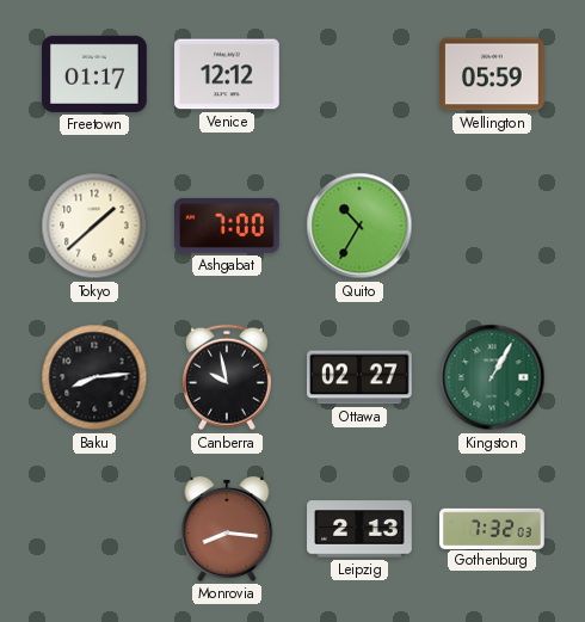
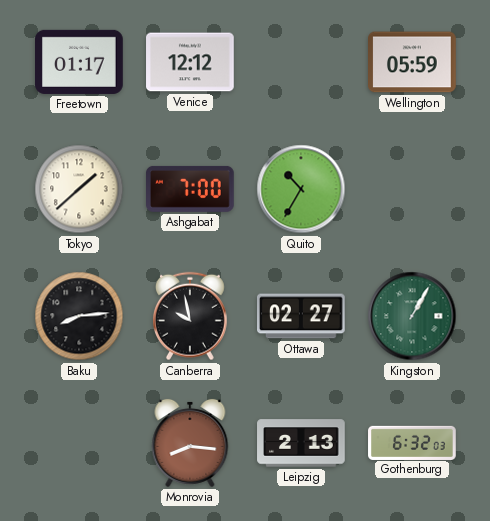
Gothenburg: 7:32 -> 6:32 (412, 442)
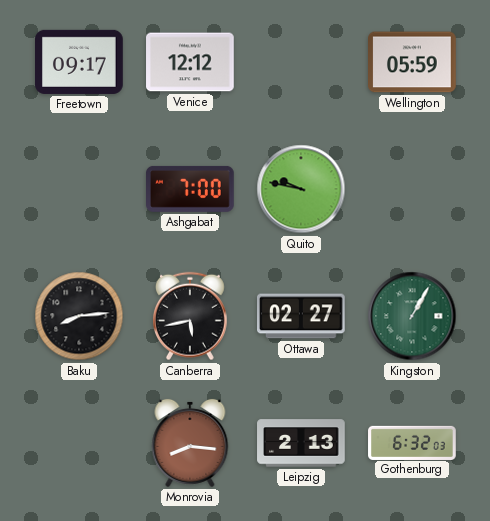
Freetown: 01:17 -> 09:17 (79, 62)
Tokyo: 1:38 -> none (79, 189)
Quito: 10:35 -> 9:47 (301, 189)
Canberra: 9:58 -> 5:43 (190, 316)
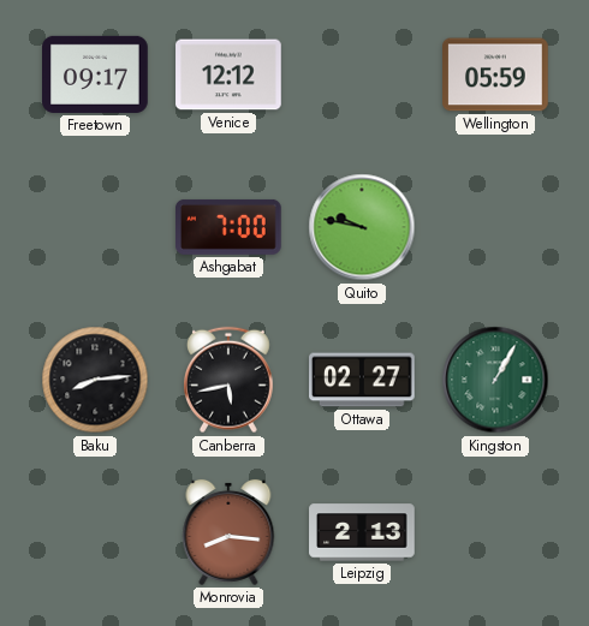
Gothenburg: 6:32 -> none (412, 442)
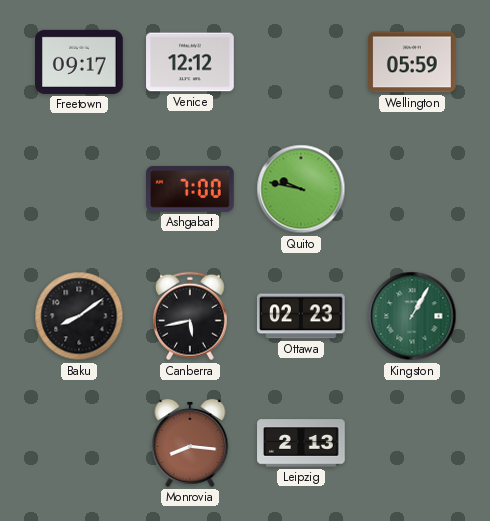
Baku: 8:14 -> 8:09 (79, 316)
Ottawa: 02:27 -> 02:23 (302, 316)
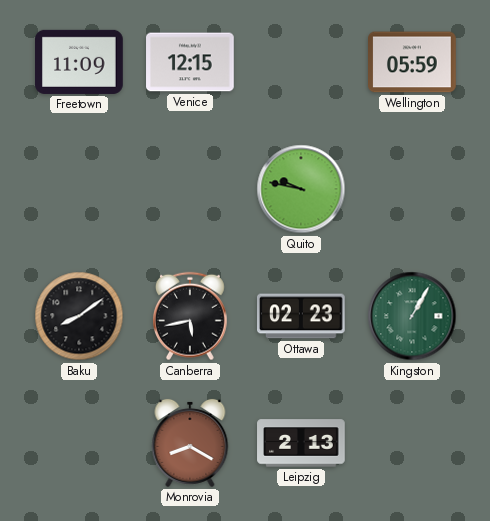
Freetown: 09:17 -> 11:09 (79, 62)
Venice: 12:12 -> 12:15 (190, 62)
Ashgabat: 7:00 -> none (191, 189)
Monrovia: 8:16 -> 8:20 (190, 443)
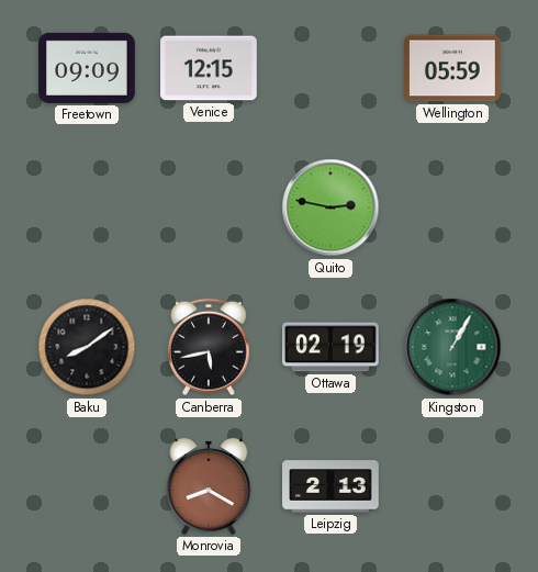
Freetown: 11:09 -> 09:09 (87, 68)
Quito: 9:47 -> 2:47 (330, 208)
Ottawa: 02:23 -> 02:19 (332, 347)
